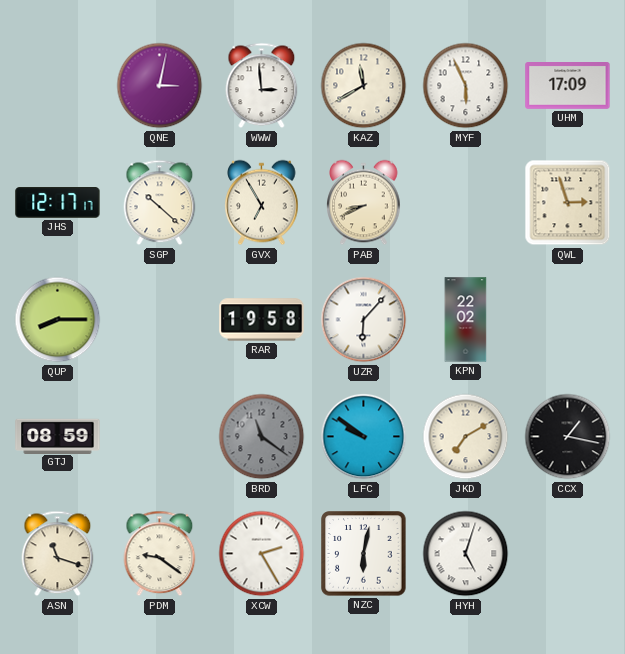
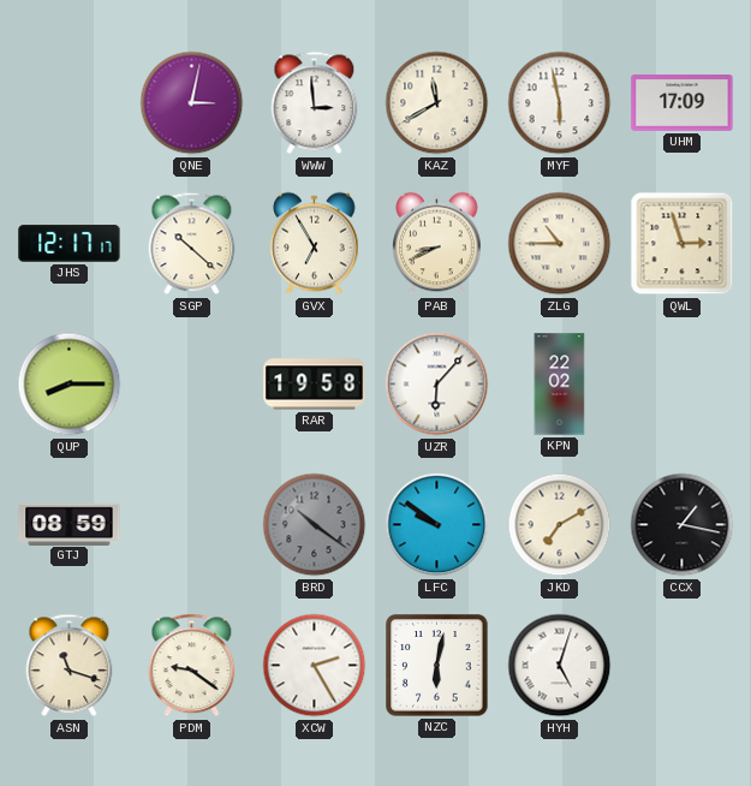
MYF: 5:56 -> 5:58 (560, 103)
ZLG: none -> 10:45 (560, 244)
BRD: 11:21 -> 10:21 (315, 525)
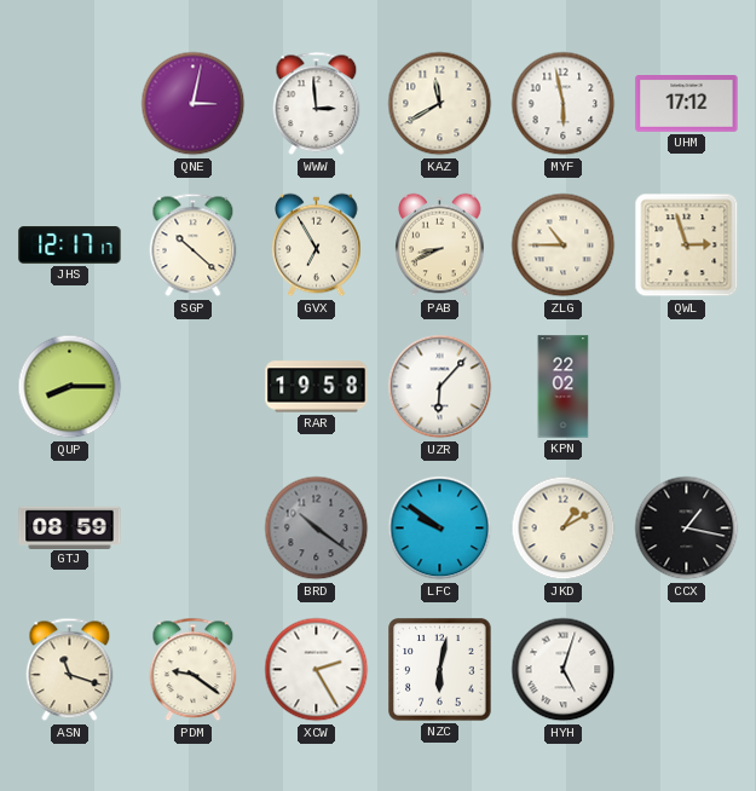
UHM: 17:09 -> 17:12 (687, 104)
JKD: 7:10 -> 1:10 (564, 529)
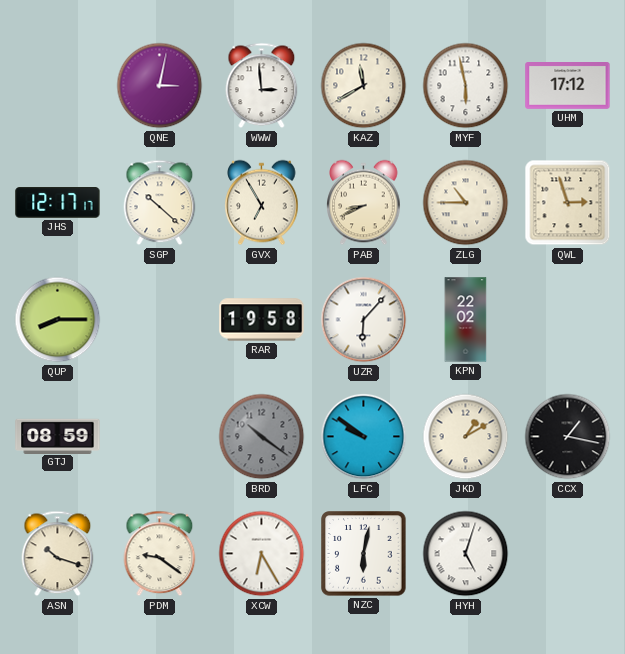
ASN: 11:18 -> 10:18 (58, 554)
XCW: 2:25 -> 6:25 (262, 554)
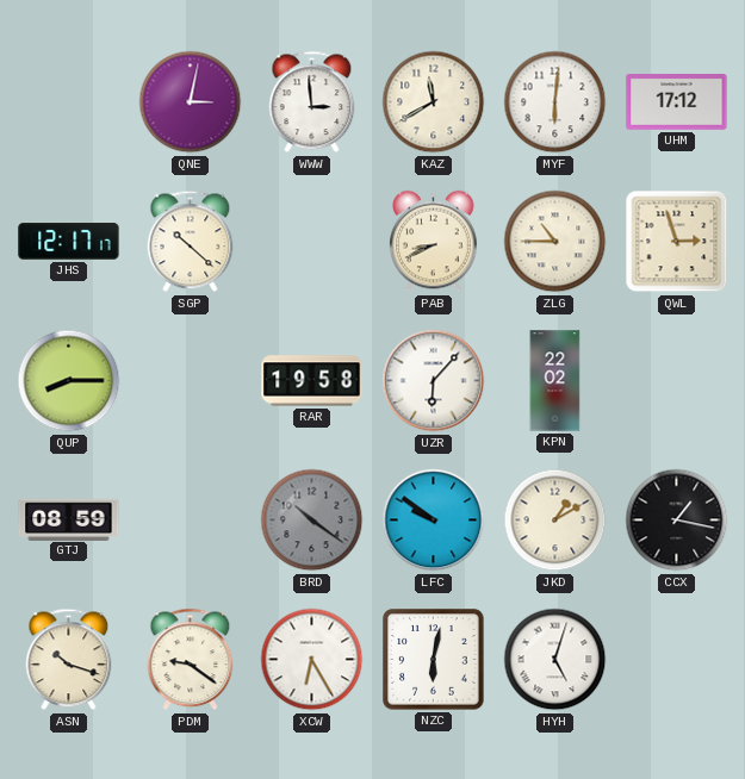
MYF: 5:58 -> 6:01 (555, 102)
GVX: 6:55 -> none (262, 203)
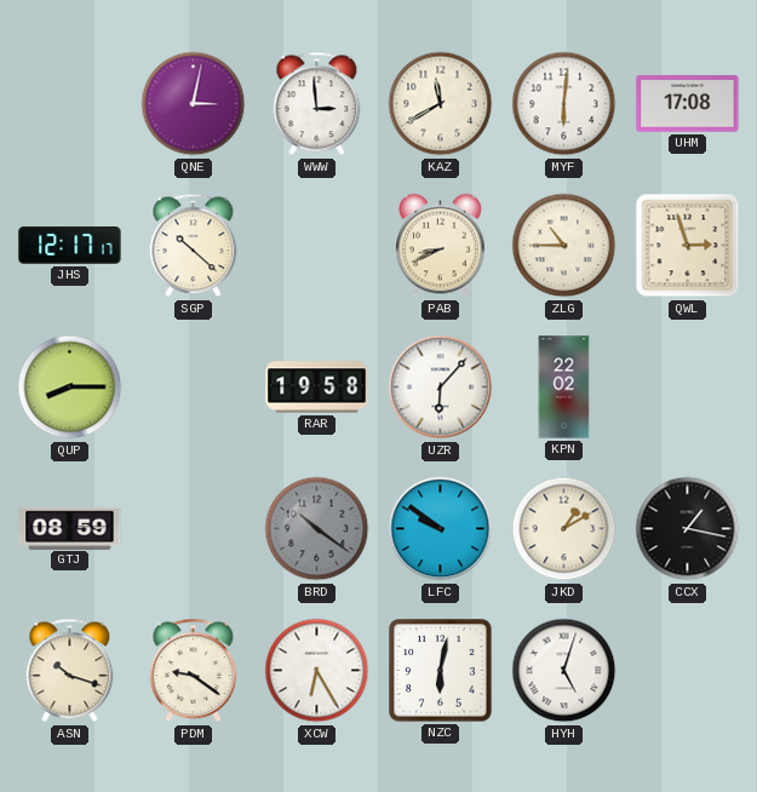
UHM: 17:12 -> 17:08 (688, 104)
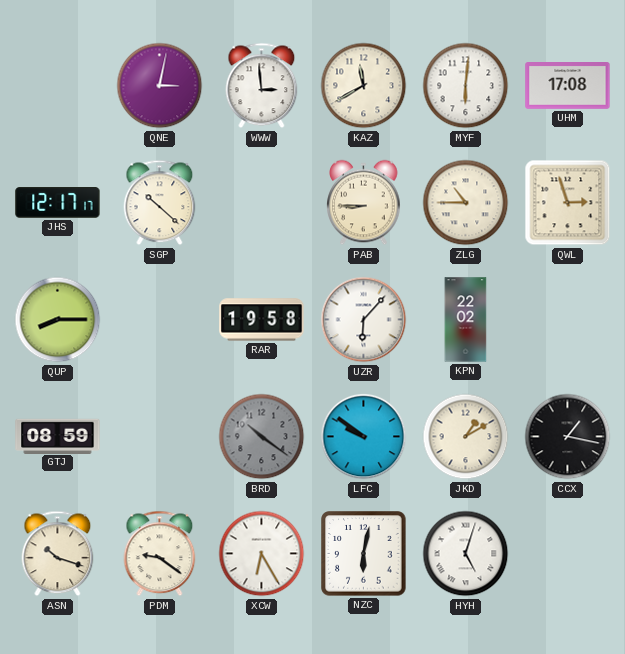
PAB: 8:41 -> 8:45 (364, 203)
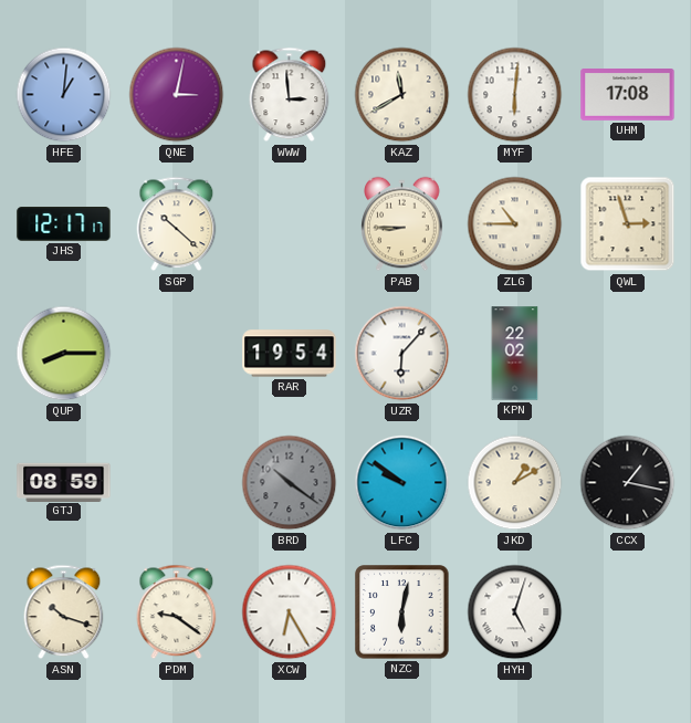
HFE: none -> 1:01 (64, 95)
RAR: 19:58 -> 19:54 (290, 354)
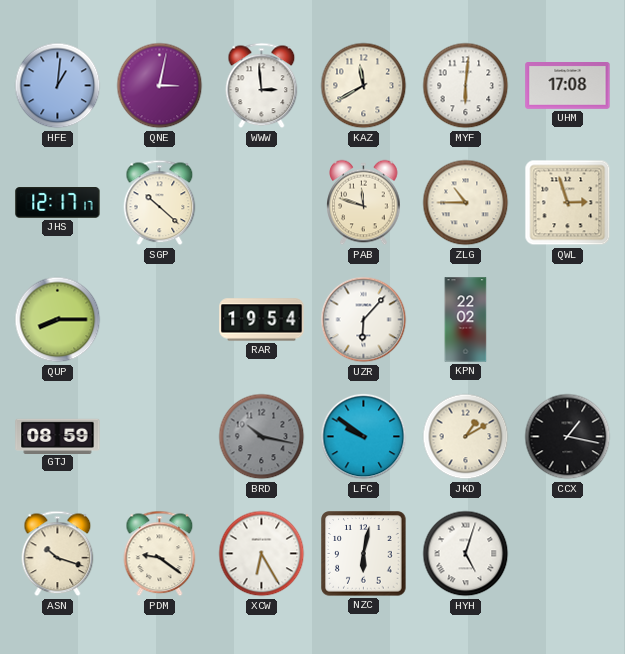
PAB: 8:45 -> 11:48 (364, 203)
BRD: 10:21 -> 10:17 (262, 437)
